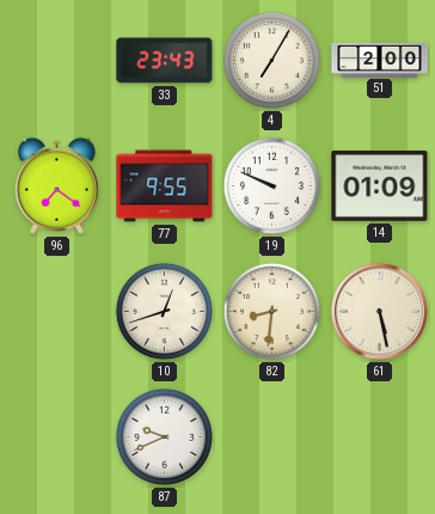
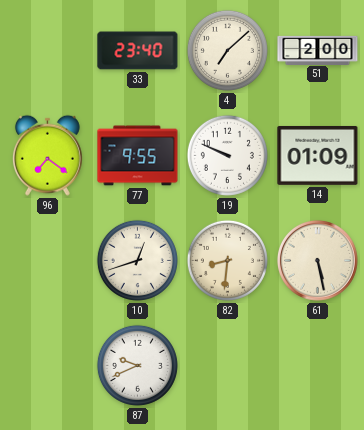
33: 23:43 -> 23:40 (138, 51)
4: 7:05 -> 7:08 (227, 50)
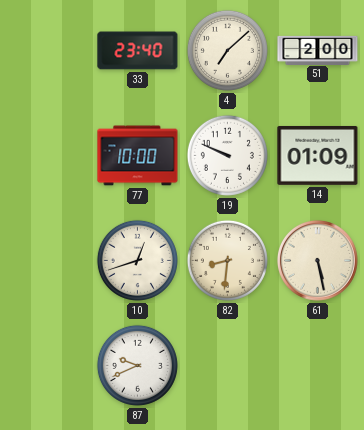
96: 7:21 -> none (47, 155)
77: 9:55 -> 10:00 (138, 156)
